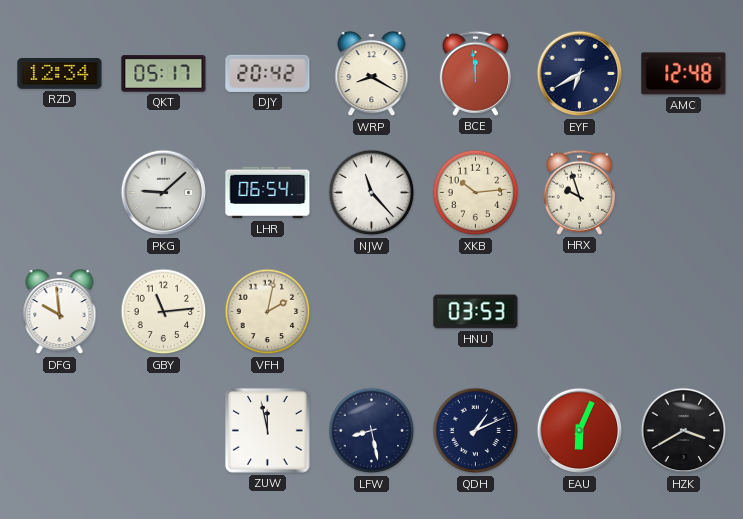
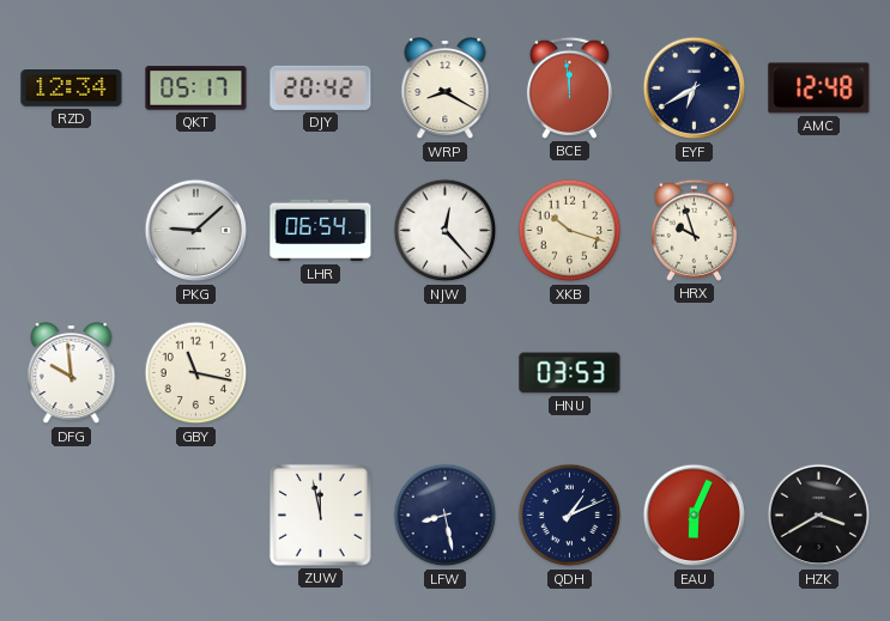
NJW: 11:23 -> 12:23 (446, 231)
XKB: 10:14 -> 10:18 (570, 231)
GBY: 11:14 -> 11:17 (196, 373)
VFH: 2:02 -> none (268, 312)
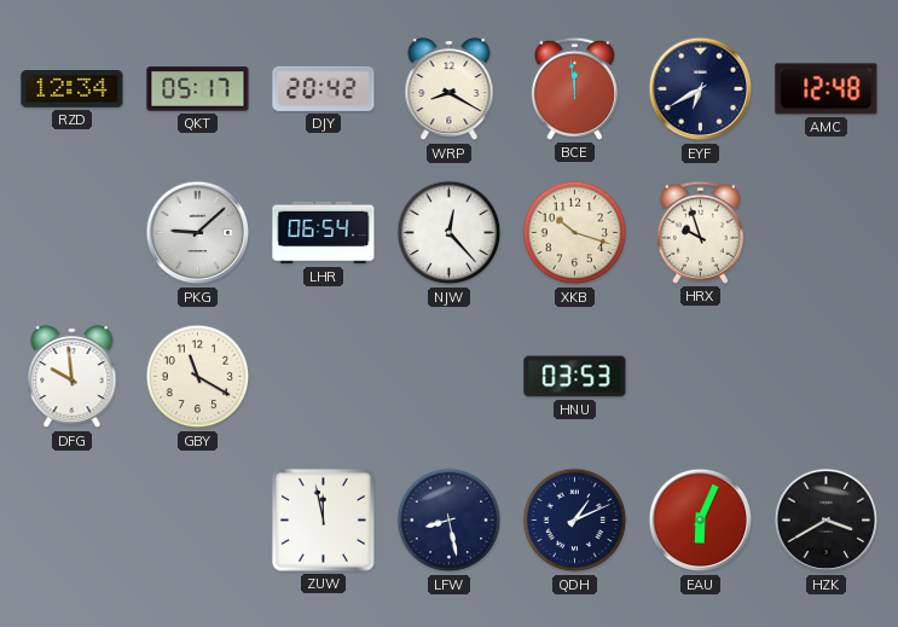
GBY: 11:17 -> 11:20 (198, 377)
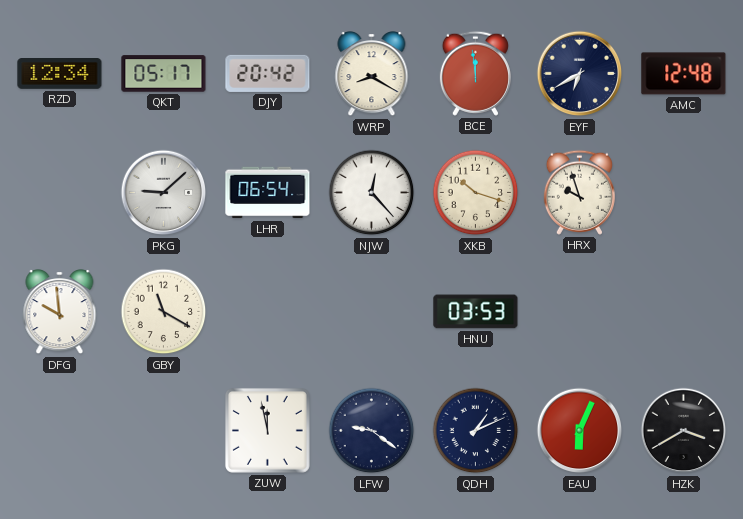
LFW: 8:28 -> 9:21 (372, 431)
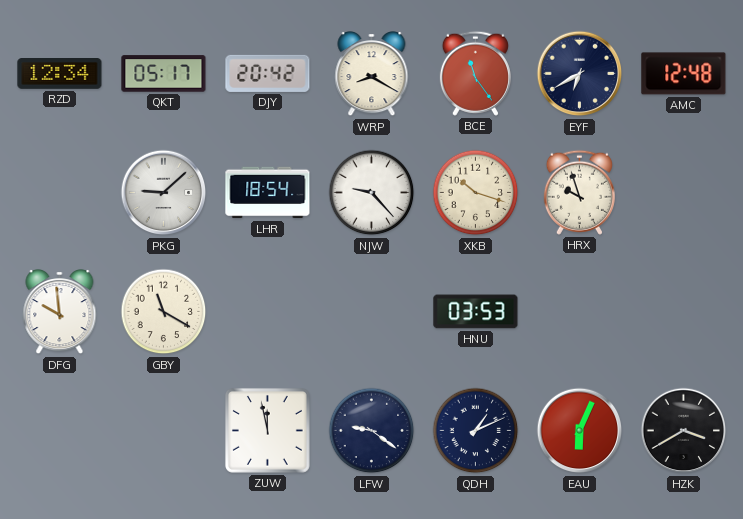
BCE: 11:59 -> 11:24 (475, 73)
LHR: 06:54 -> 18:54 (268, 193)
NJW: 12:23 -> 9:23 (372, 193)
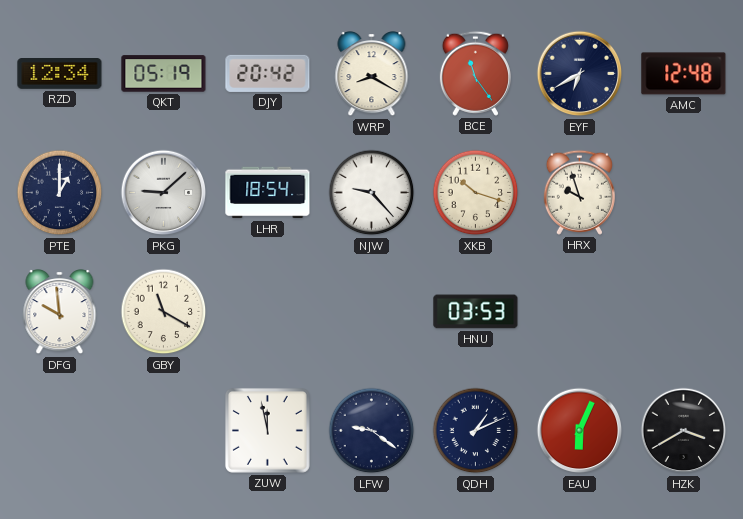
QKT: 05:17 -> 05:19 (164, 74)
PTE: none -> 1:00 (60, 193)
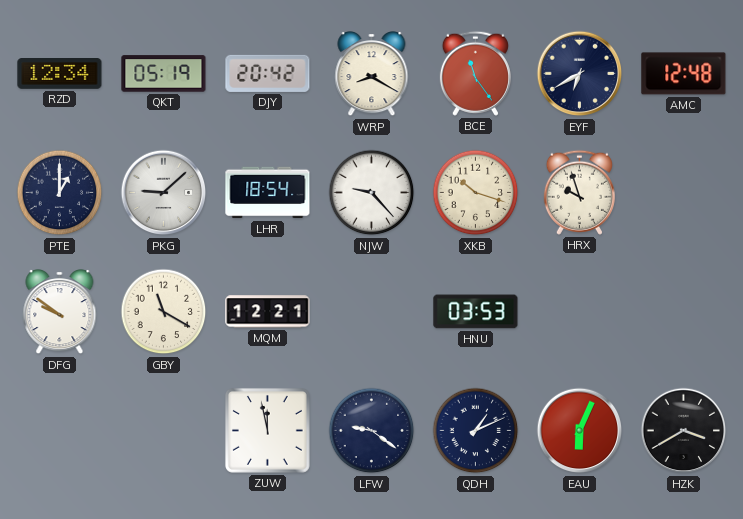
DFG: 9:59 -> 9:51 (60, 313)
MQM: none -> 12:21 (268, 312)
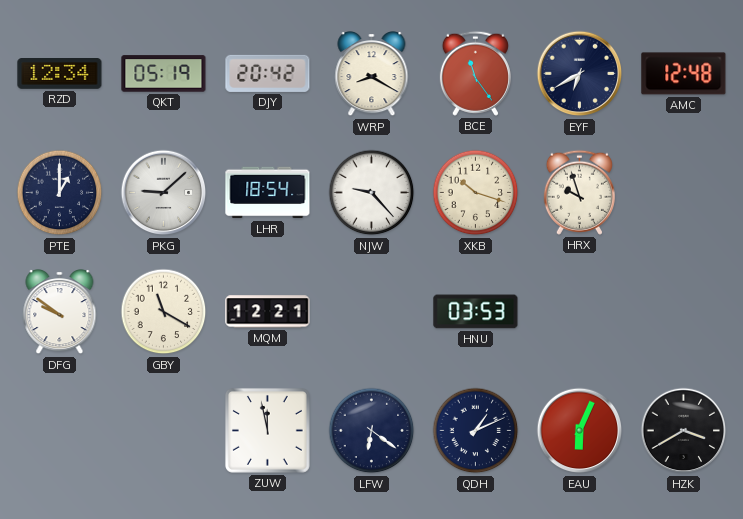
LFW: 9:21 -> 6:21 (372, 431)
